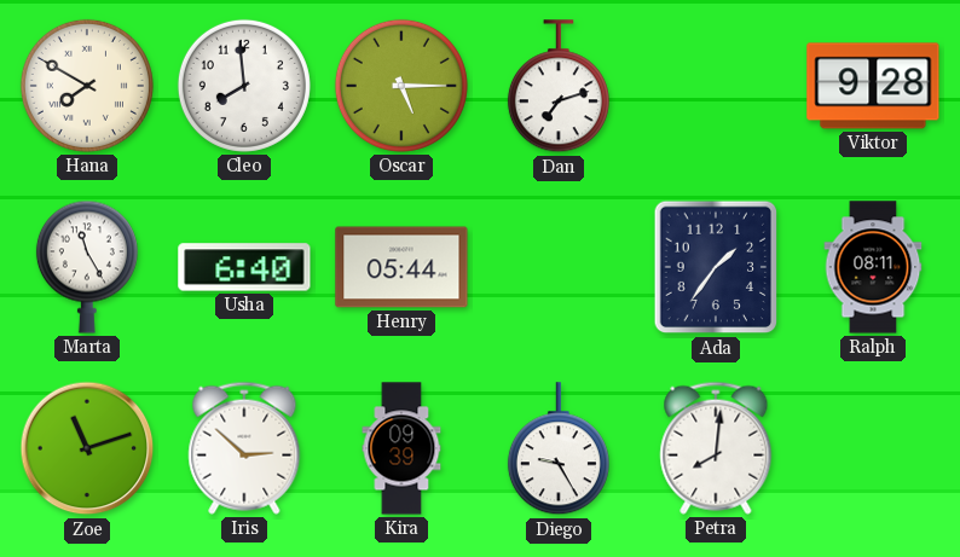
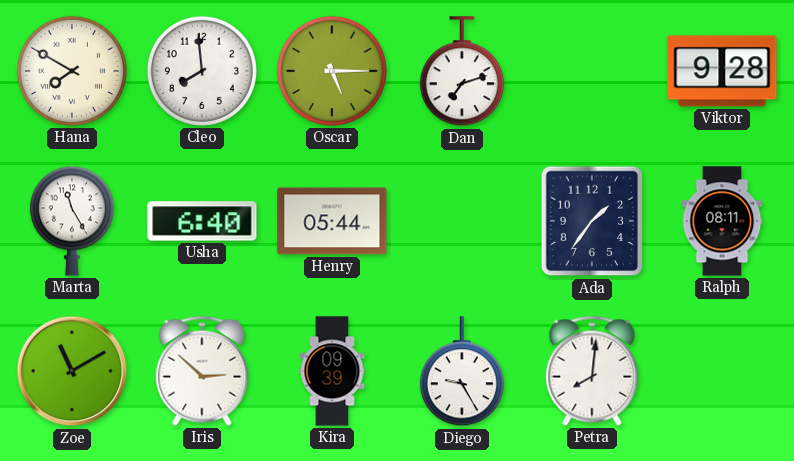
Zoe: 11:12 -> 11:10 (72, 371)
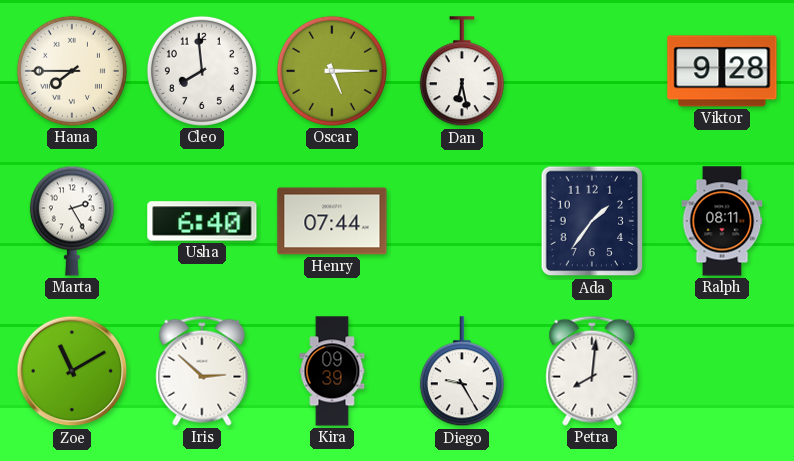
Hana: 7:50 -> 7:45 (72, 71)
Dan: 7:12 -> 6:28 (462, 72)
Marta: 11:25 -> 2:25 (72, 221)
Henry: 05:44 -> 07:44 (332, 221)
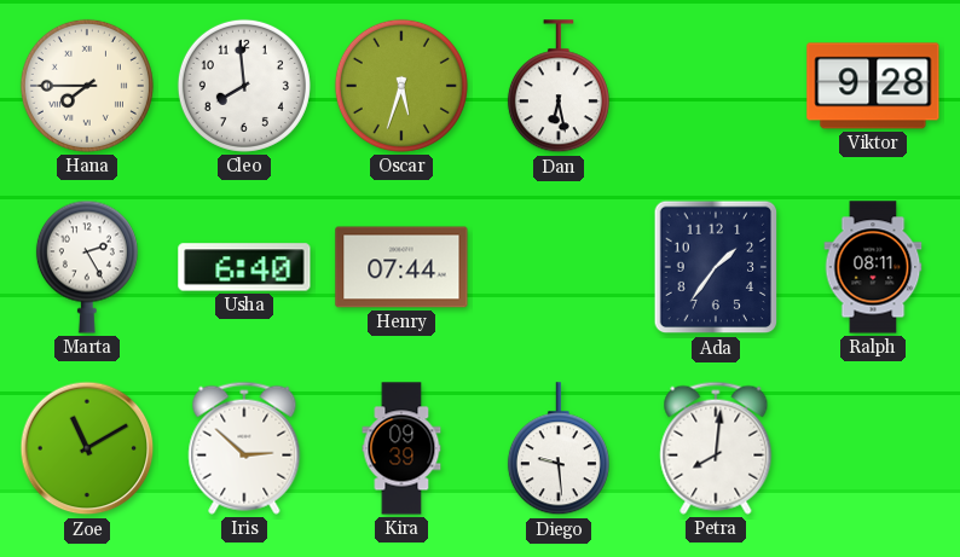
Oscar: 5:15 -> 5:33 (401, 86)
Diego: 9:25 -> 9:29 (559, 449)
